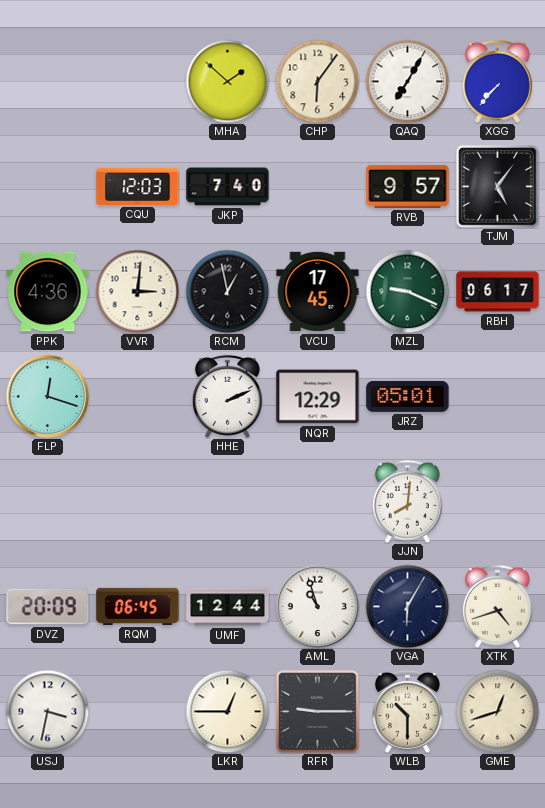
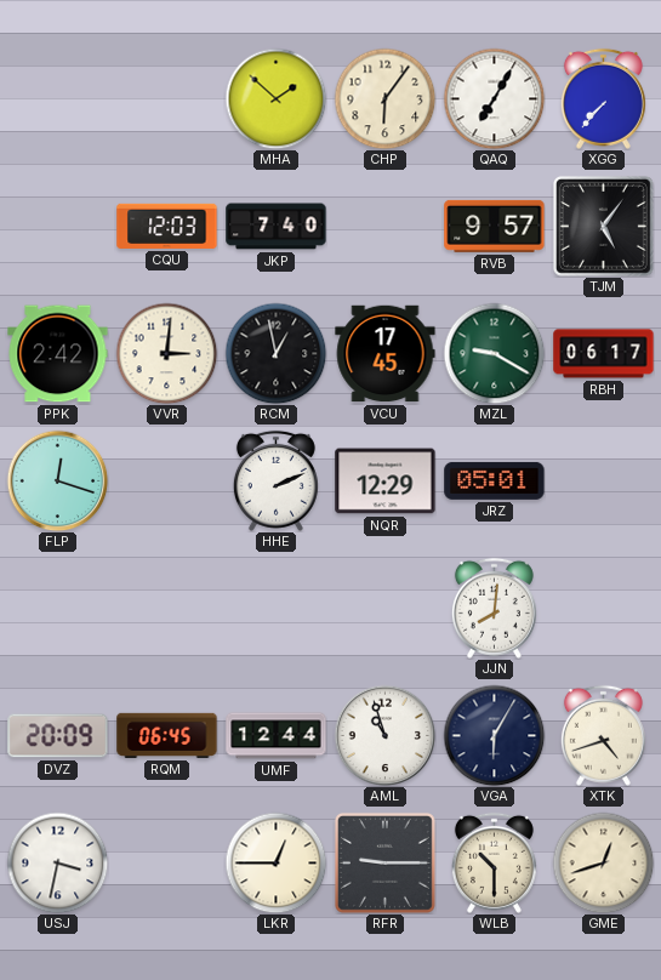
PPK: 4:36 -> 2:42 (58, 354)
MZL: 9:19 -> 9:20 (494, 353)
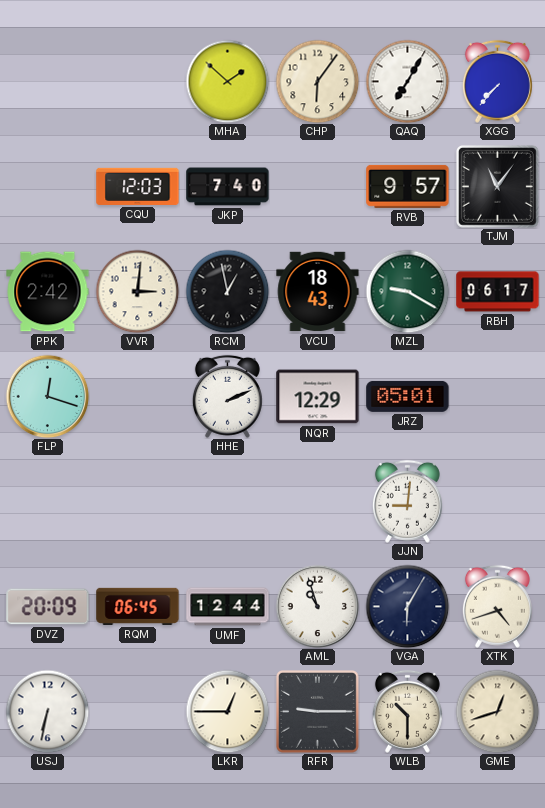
TJM: 5:06 -> 11:06 (497, 186)
VCU: 17:45 -> 18:43 (318, 292)
JJN: 8:01 -> 9:01 (407, 501)
USJ: 3:32 -> 6:32 (47, 711)
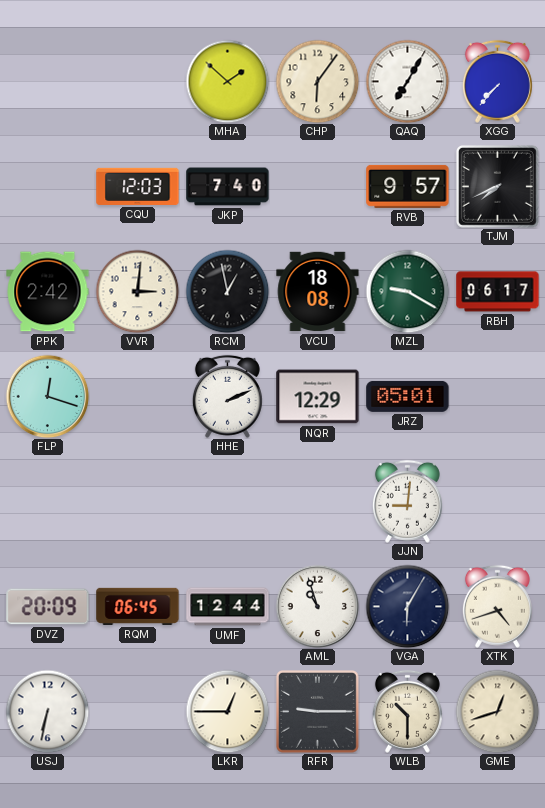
TJM: 11:06 -> 7:41 (497, 186)
VCU: 18:43 -> 18:08 (318, 292)
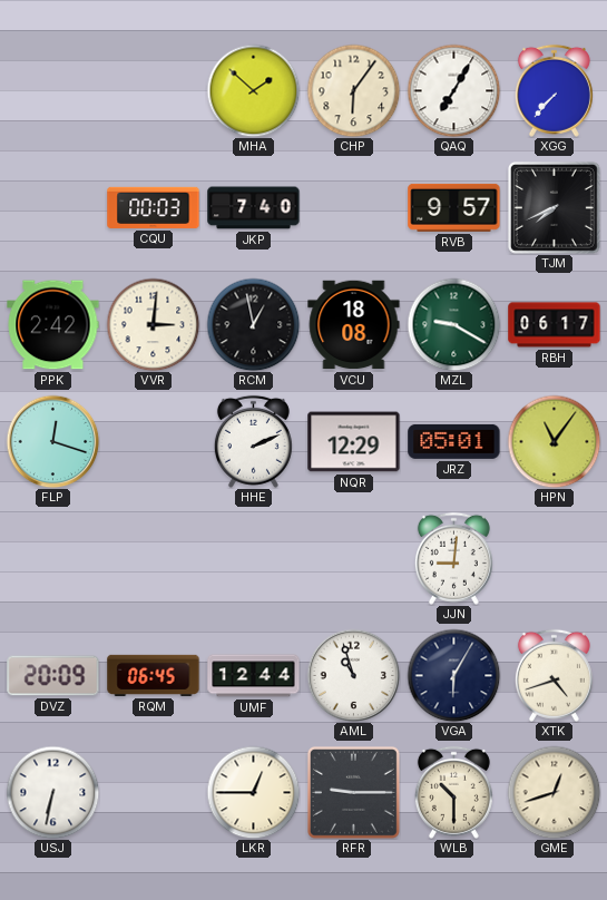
CQU: 12:03 -> 00:03 (154, 207)
HPN: none -> 11:06 (554, 441)
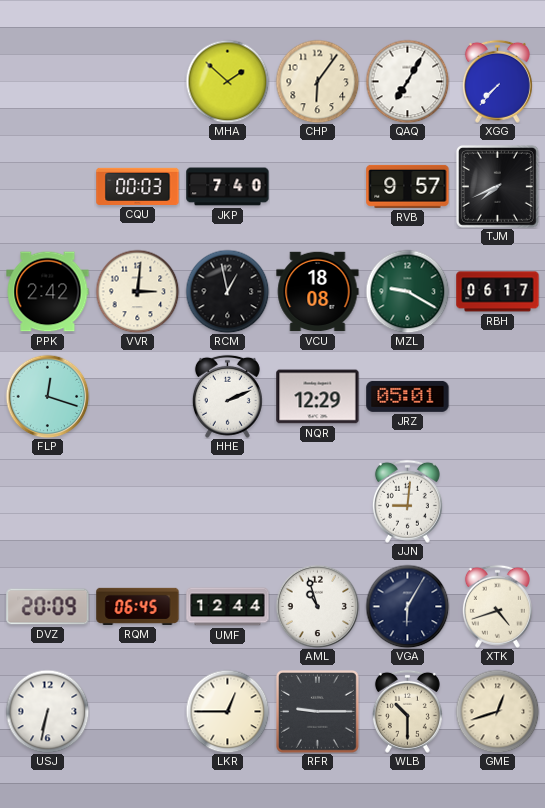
HPN: 11:06 -> none (554, 441)
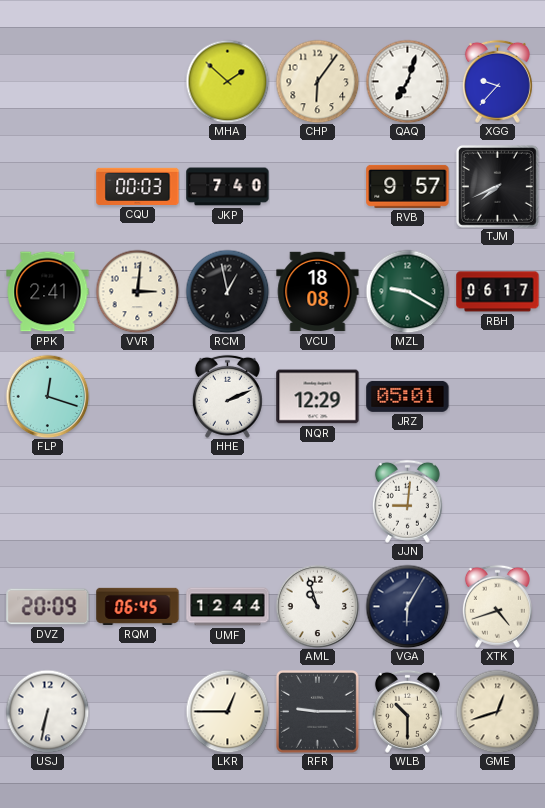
QAQ: 7:05 -> 7:03 (407, 81)
XGG: 7:37 -> 9:37 (497, 81)
PPK: 2:42 -> 2:41 (48, 292)
